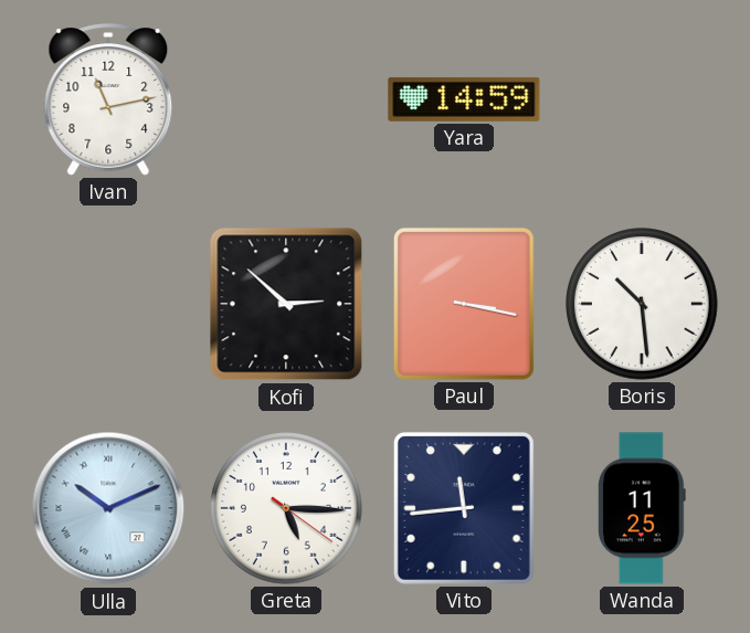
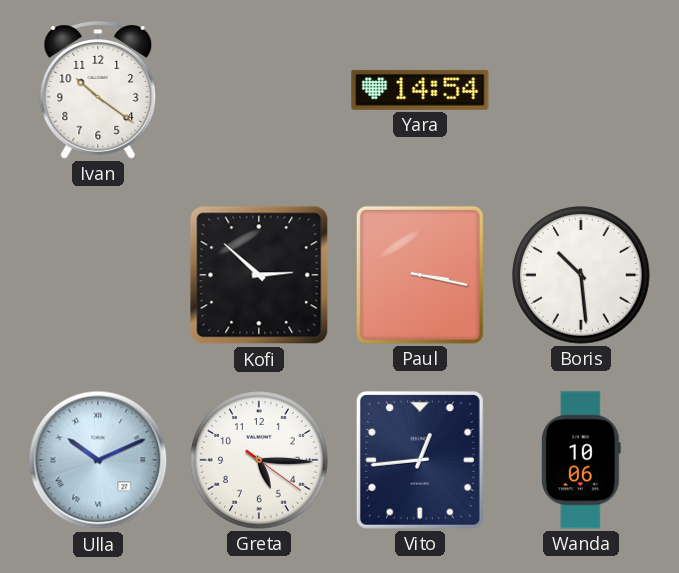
Ivan: 11:13 -> 10:21 (98, 90)
Yara: 14:59 -> 14:54 (420, 90)
Vito: 11:44 -> 12:44 (420, 460)
Wanda: 11:25 -> 10:06 (581, 460)
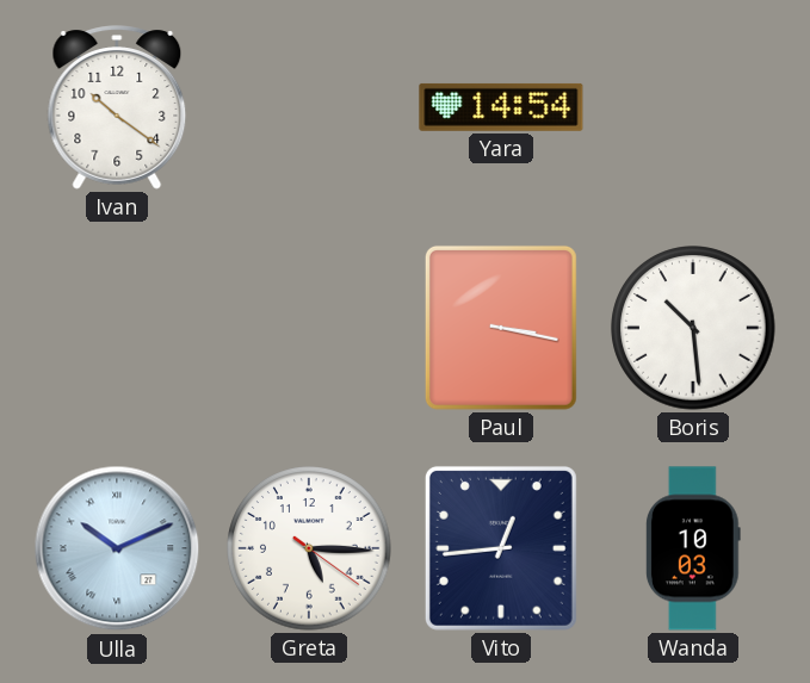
Kofi: 2:52 -> none (259, 275)
Wanda: 10:06 -> 10:03 (693, 548)
